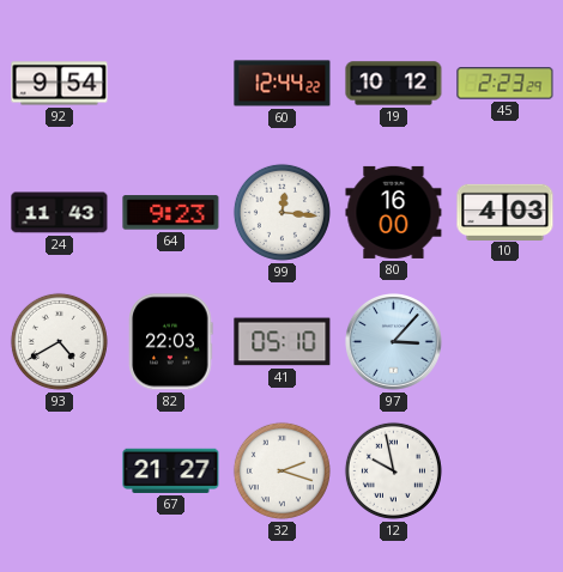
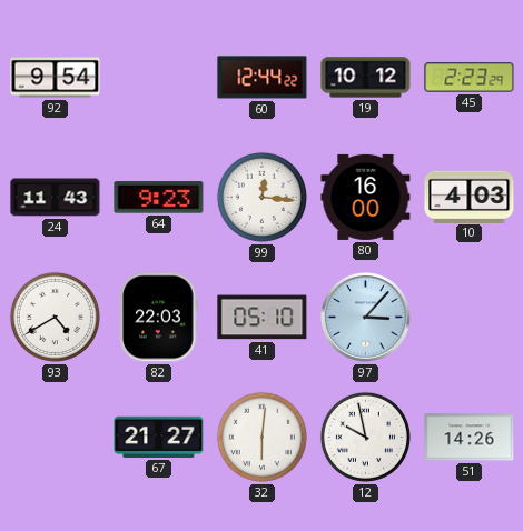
32: 2:18 -> 6:01 (261, 437)
51: none -> 14:26 (470, 438)
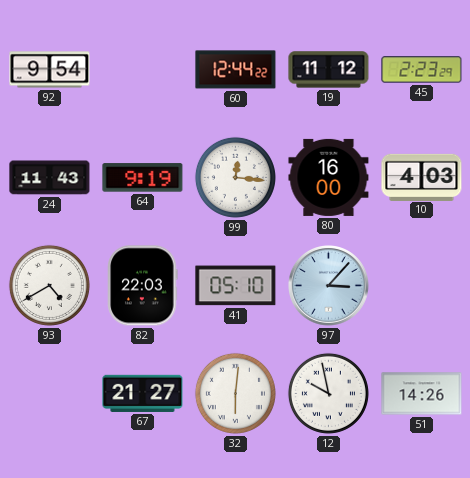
19: 10:12 -> 11:12 (329, 70)
64: 9:23 -> 9:19 (143, 178)
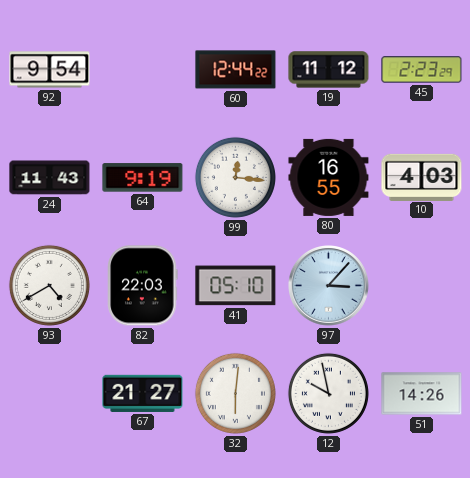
80: 16:00 -> 16:55 (329, 177)
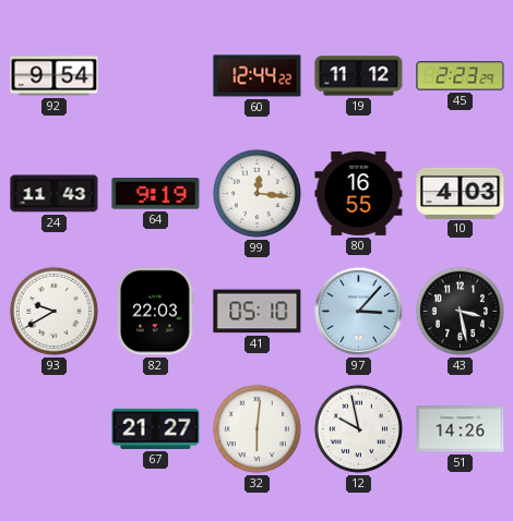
93: 4:40 -> 9:40 (53, 311)
43: none -> 3:28 (460, 311)
